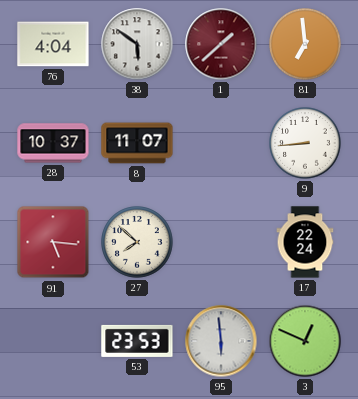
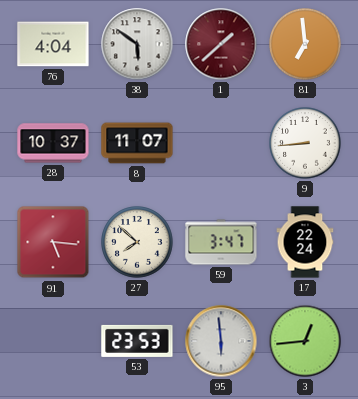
59: none -> 3:47 (221, 242)
3: 12:49 -> 12:44 (305, 341)
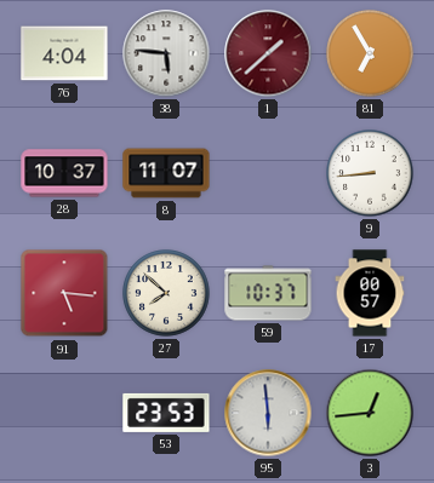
38: 5:51 -> 5:46 (166, 53)
81: 6:59 -> 6:55 (370, 53)
59: 3:47 -> 10:37 (268, 293)
17: 22:24 -> 00:57 (370, 293)
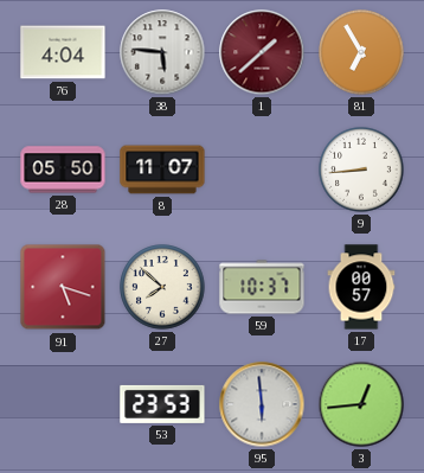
28: 10:37 -> 05:50 (63, 170)
91: 5:16 -> 5:18 (63, 287)
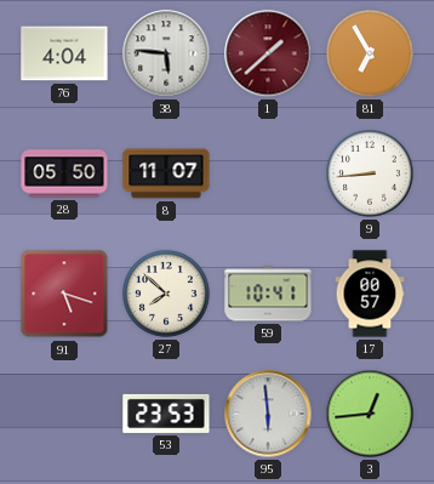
59: 10:37 -> 10:41 (268, 294)
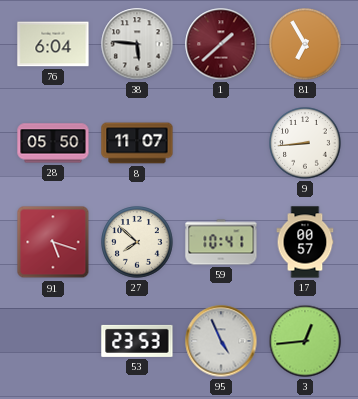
76: 4:04 -> 6:04 (53, 44)
95: 5:59 -> 4:56 (221, 341)
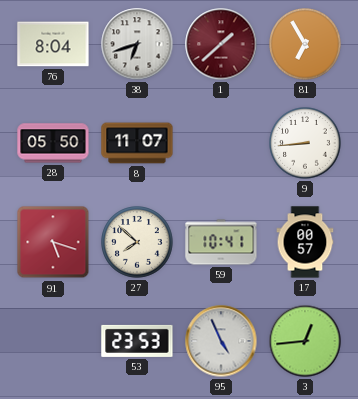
76: 6:04 -> 8:04 (53, 44)
38: 5:46 -> 6:42 (137, 44)
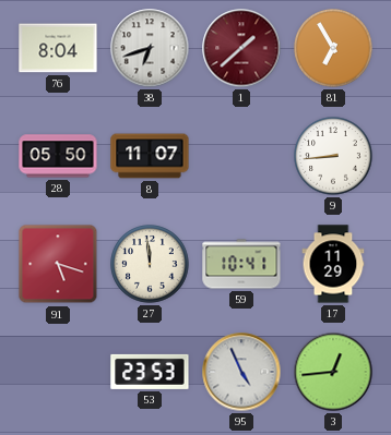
27: 7:52 -> 11:59 (150, 264)
17: 00:57 -> 11:29 (333, 264)
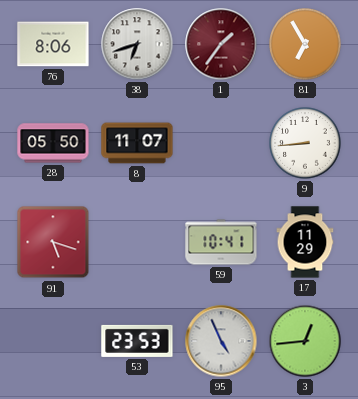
76: 8:04 -> 8:06 (53, 44)
1: 1:38 -> 1:36 (221, 44)
27: 11:59 -> none (150, 264)
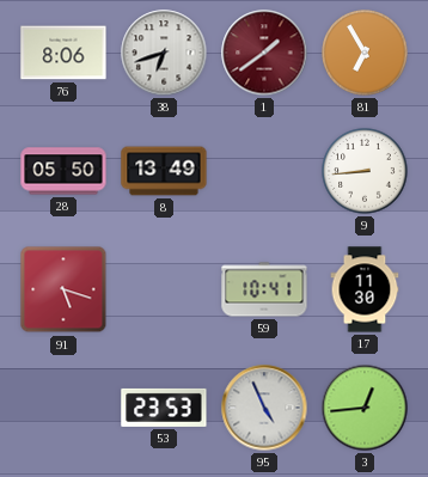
1: 1:36 -> 1:39 (264, 53)
8: 11:07 -> 13:49 (164, 171)
17: 11:29 -> 11:30 (365, 289)
